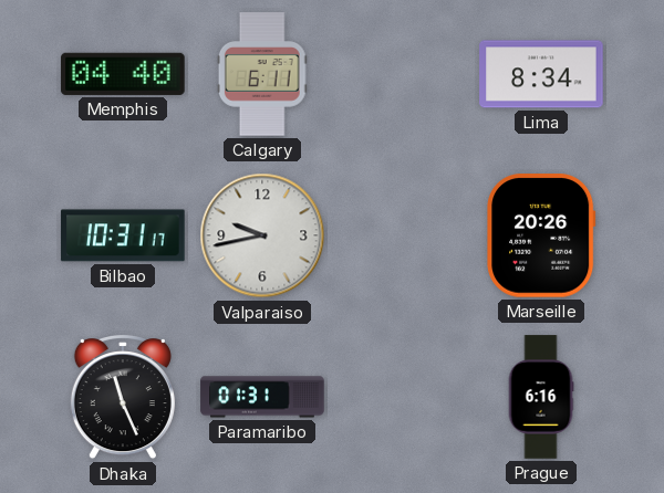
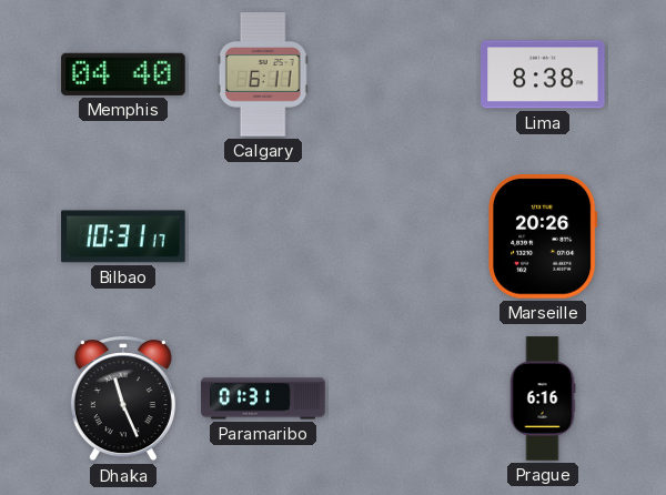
Lima: 8:34 -> 8:38 (543, 74)
Valparaiso: 9:43 -> none (262, 235)
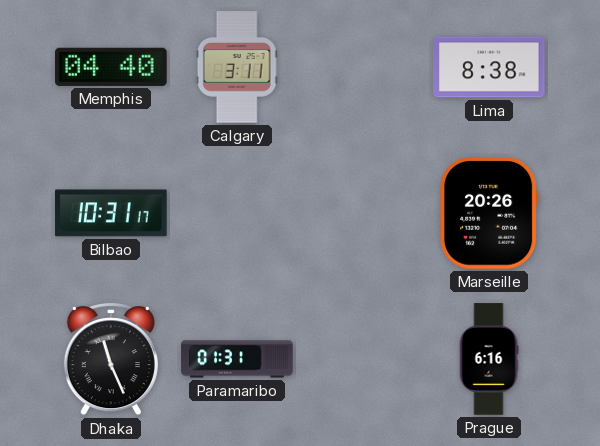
Calgary: 6:11 -> 3:11 (237, 67)
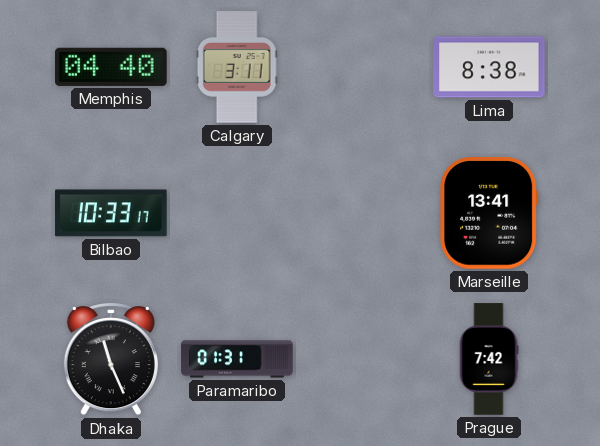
Bilbao: 10:31 -> 10:33 (111, 213)
Marseille: 20:26 -> 13:41 (489, 213)
Prague: 6:16 -> 7:42 (489, 359)
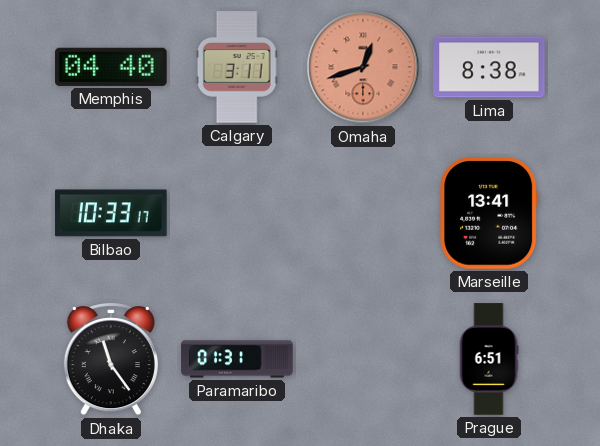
Omaha: none -> 12:42 (363, 67)
Dhaka: 11:26 -> 11:24 (111, 360)
Prague: 7:42 -> 6:51 (489, 359)
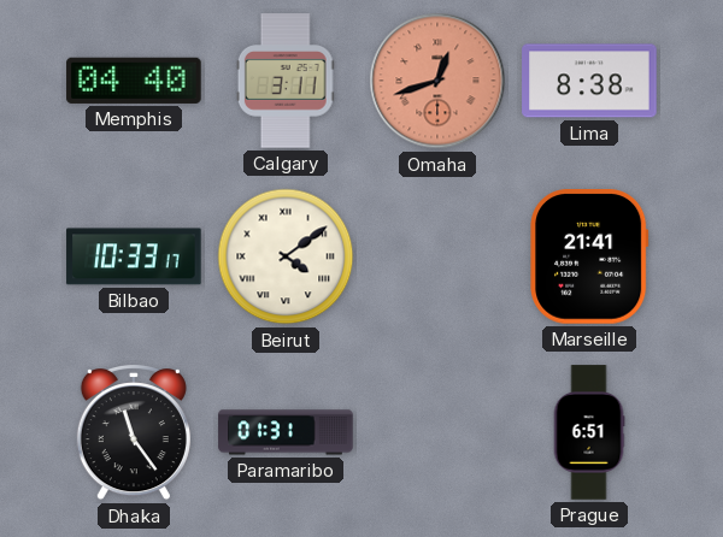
Beirut: none -> 4:09 (286, 256)
Marseille: 13:41 -> 21:41 (589, 256)
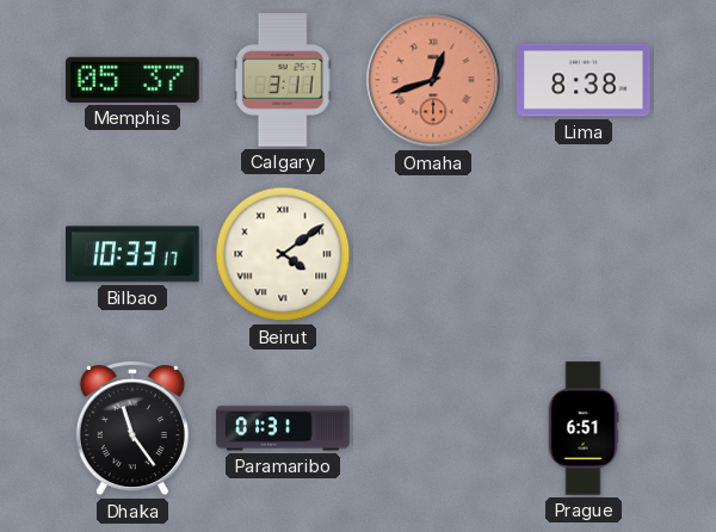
Memphis: 04:40 -> 05:37 (132, 80)
Marseille: 21:41 -> none (589, 256)
